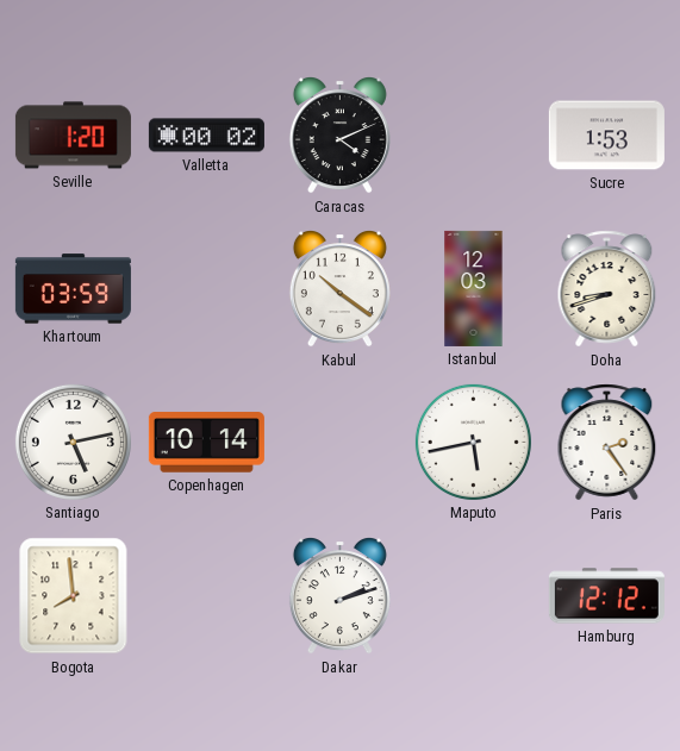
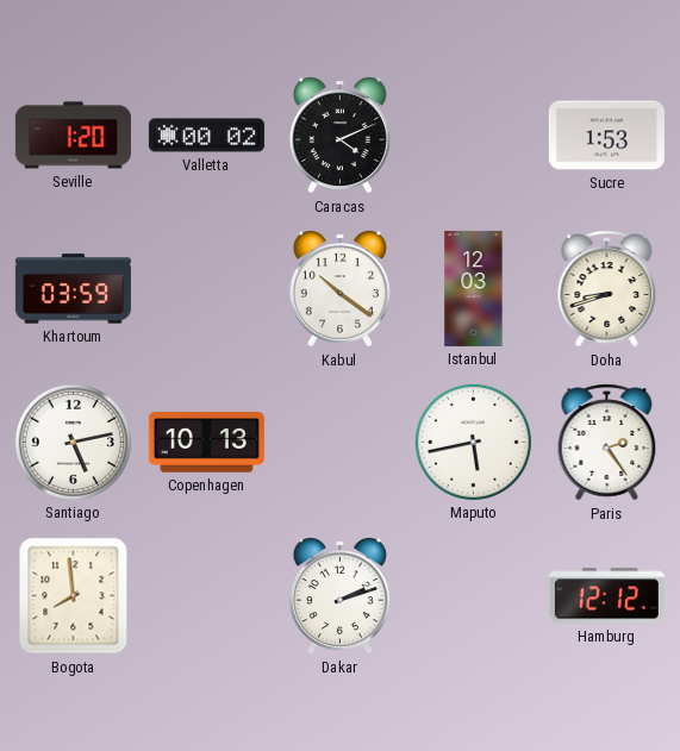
Copenhagen: 10:14 -> 10:13 (206, 443)
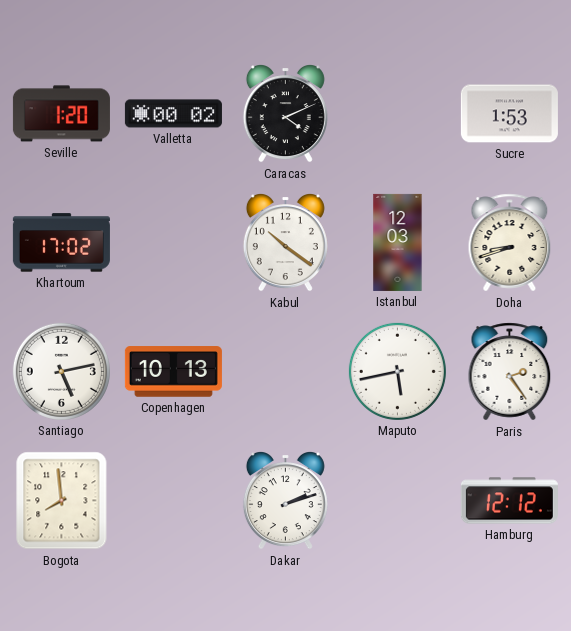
Khartoum: 03:59 -> 17:02 (61, 243)
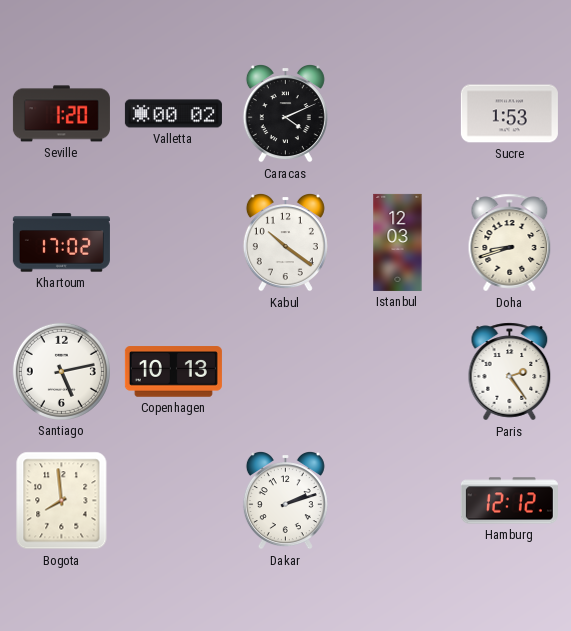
Maputo: 5:43 -> none (397, 371)
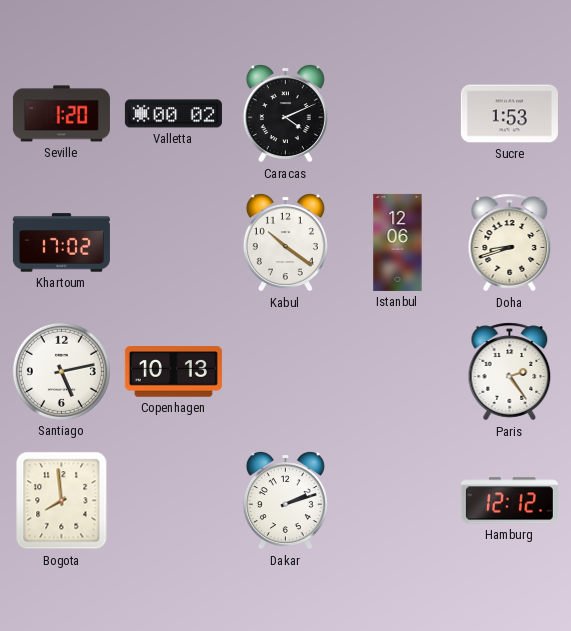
Istanbul: 12:03 -> 12:06 (398, 242)
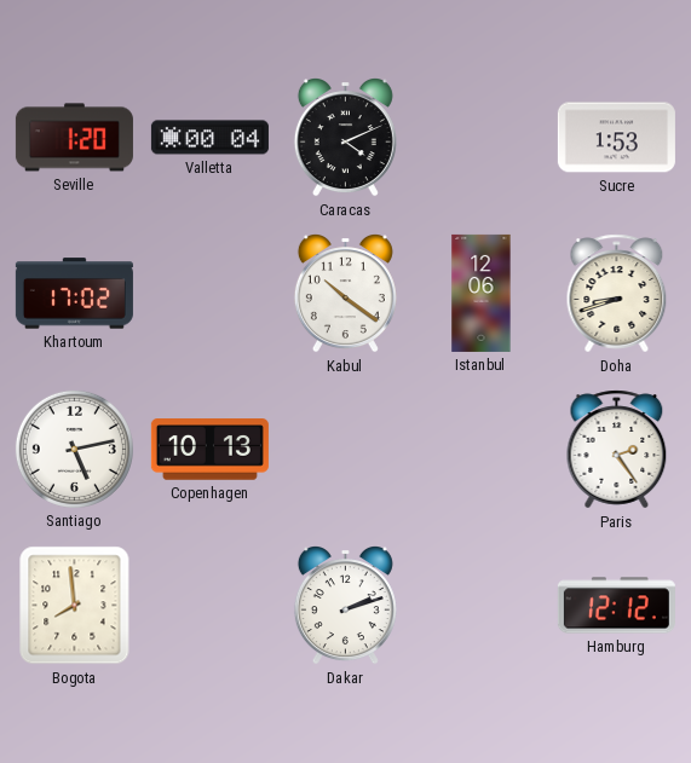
Valletta: 00:02 -> 00:04 (209, 138)
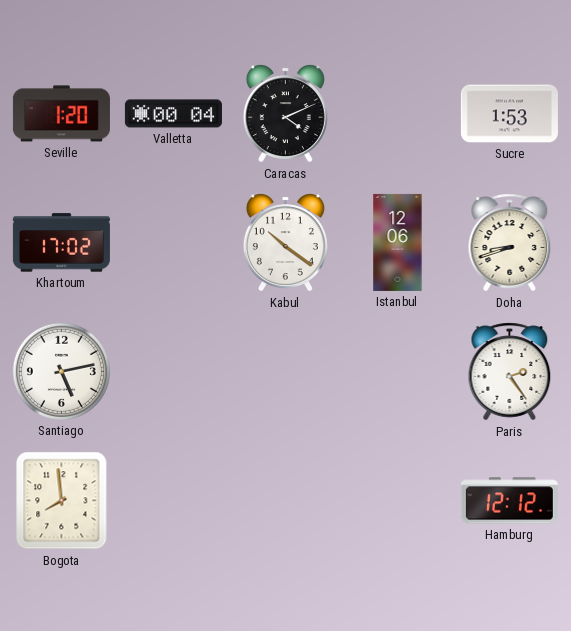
Copenhagen: 10:13 -> none (209, 450)
Dakar: 2:12 -> none (345, 606)
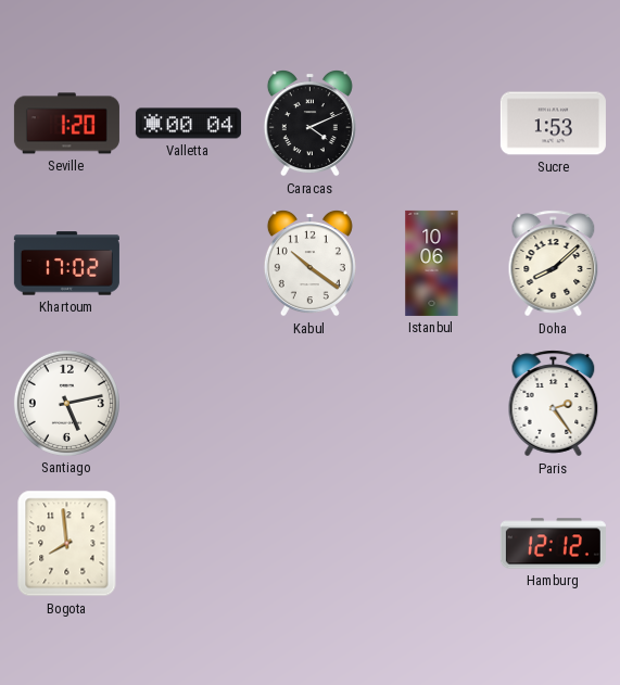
Istanbul: 12:06 -> 10:06 (432, 263)
Doha: 8:42 -> 8:08 (554, 264)
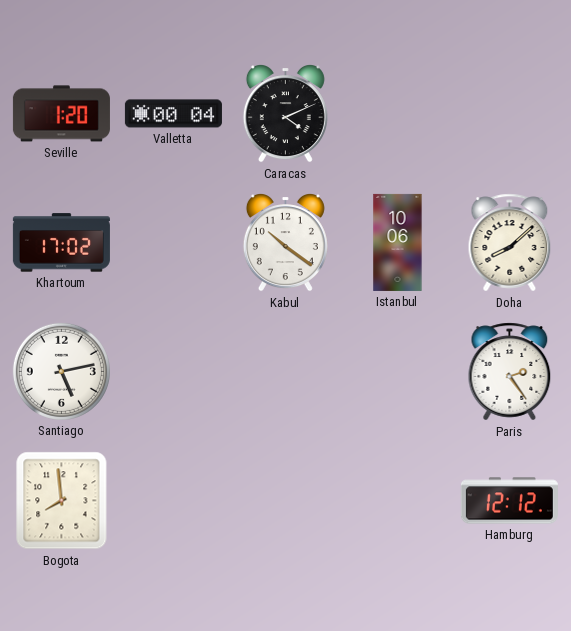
Sucre: 1:53 -> none (553, 124)
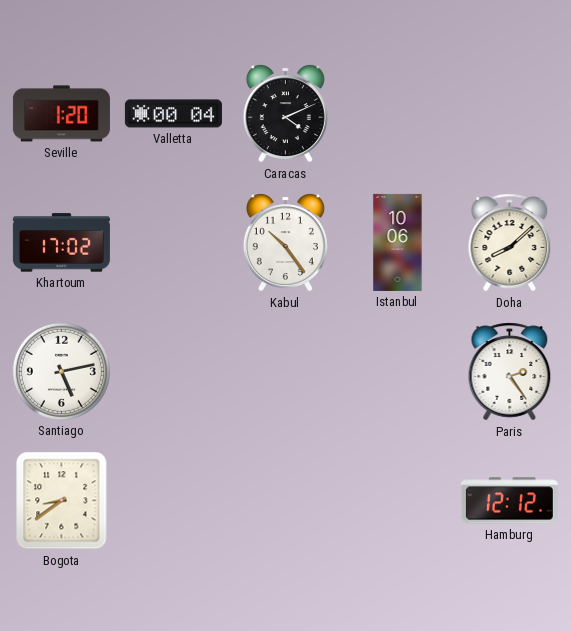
Kabul: 10:21 -> 10:24 (285, 243)
Bogota: 7:59 -> 8:39 (62, 501)
